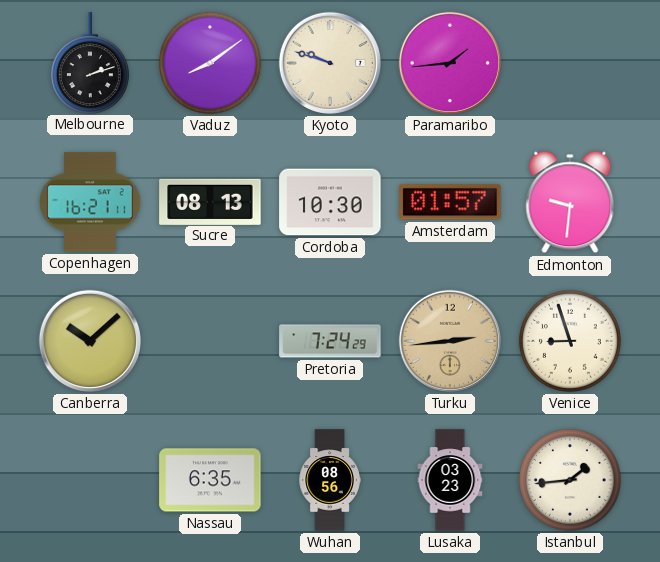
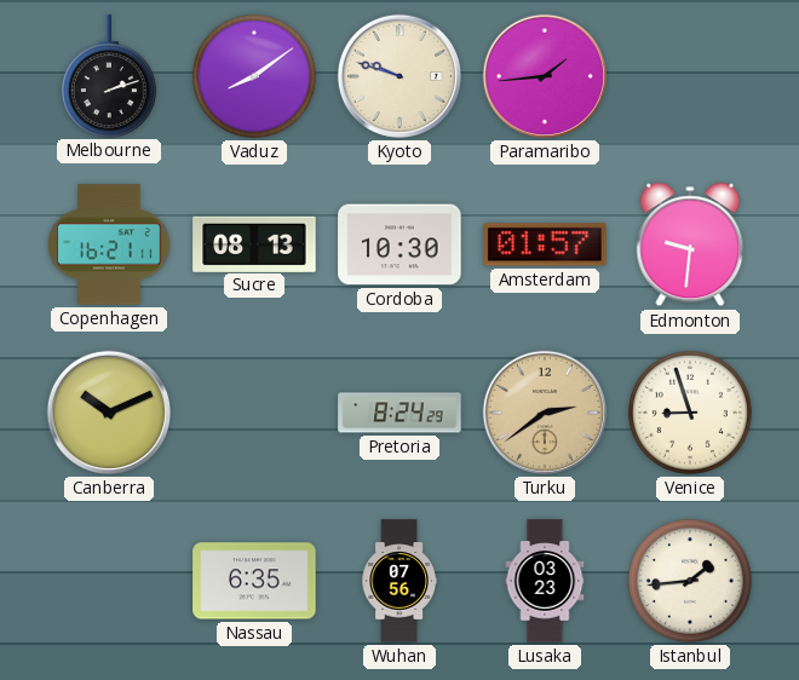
Canberra: 10:08 -> 10:11 (109, 413)
Pretoria: 7:24 -> 8:24 (399, 413)
Turku: 2:44 -> 2:39 (545, 413)
Wuhan: 08:56 -> 07:56 (399, 581)
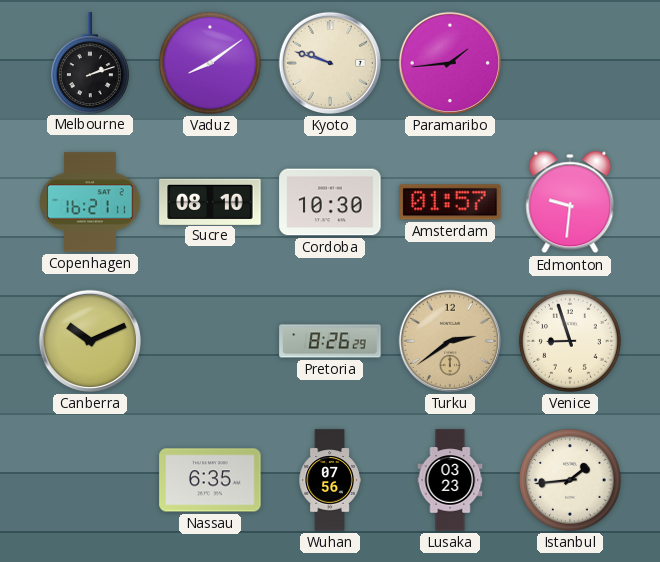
Sucre: 08:13 -> 08:10 (210, 201)
Pretoria: 8:24 -> 8:26 (330, 341)
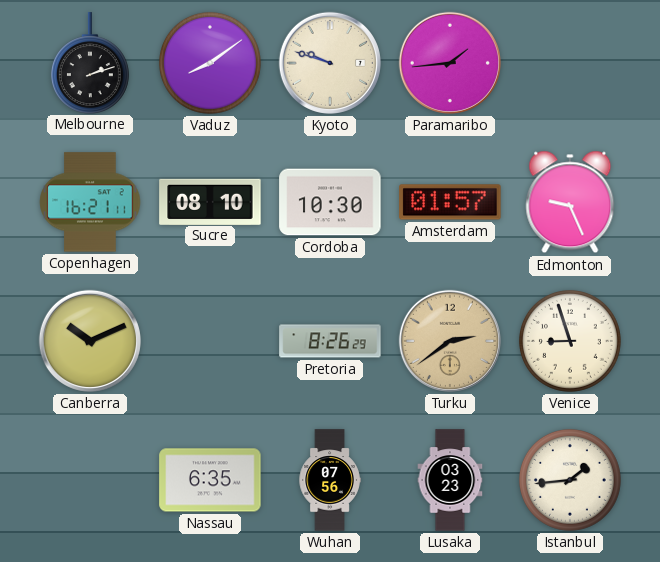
Edmonton: 9:31 -> 9:26 (570, 202)
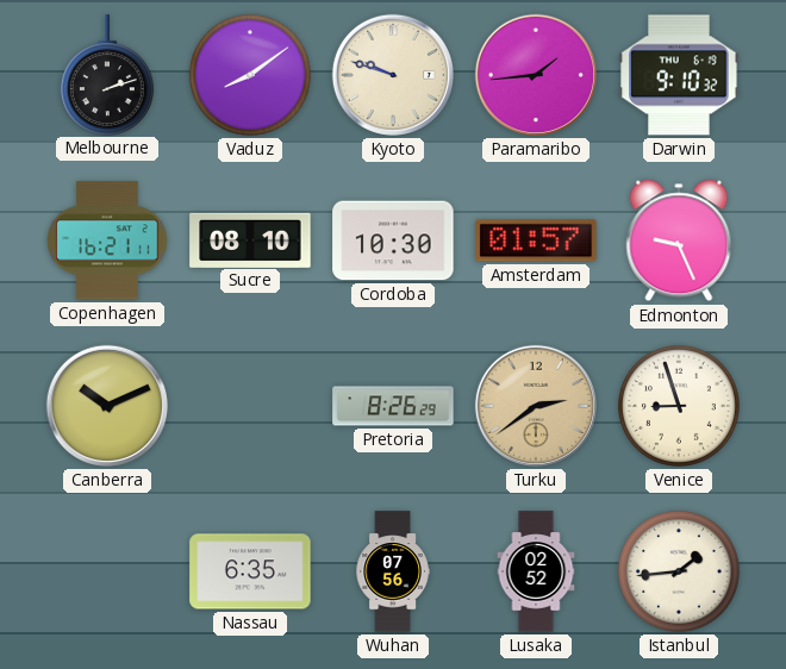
Darwin: none -> 9:10 (679, 75)
Lusaka: 03:23 -> 02:52 (536, 571)
